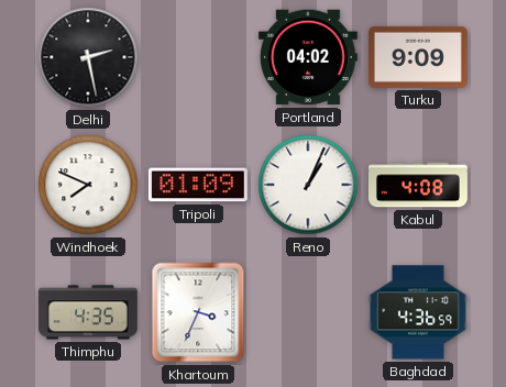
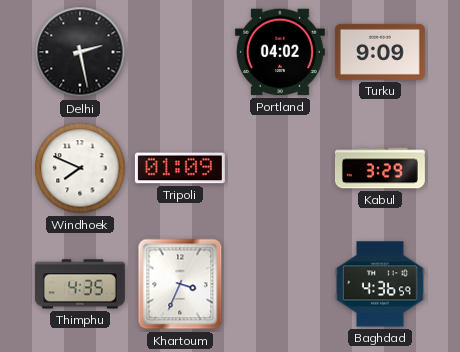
Reno: 1:04 -> none (308, 185)
Kabul: 4:08 -> 3:29 (380, 168)
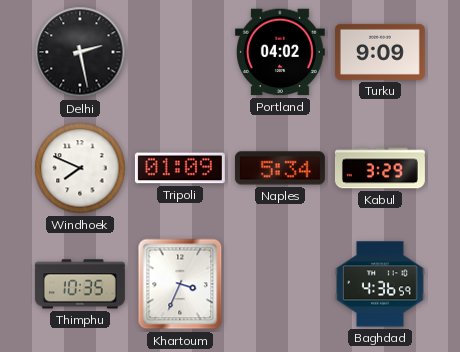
Naples: none -> 5:34 (280, 168)
Thimphu: 4:35 -> 10:35 (80, 284)
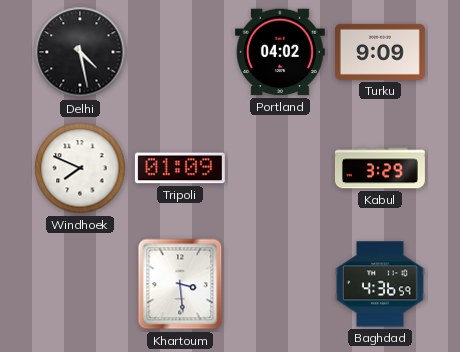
Delhi: 2:28 -> 4:28 (80, 52)
Naples: 5:34 -> none (280, 168)
Thimphu: 10:35 -> none (80, 284)
Khartoum: 3:34 -> 3:29 (180, 284)
